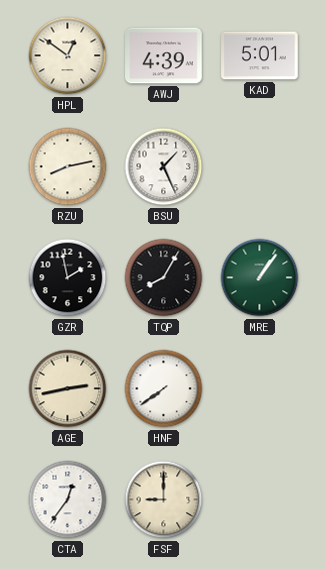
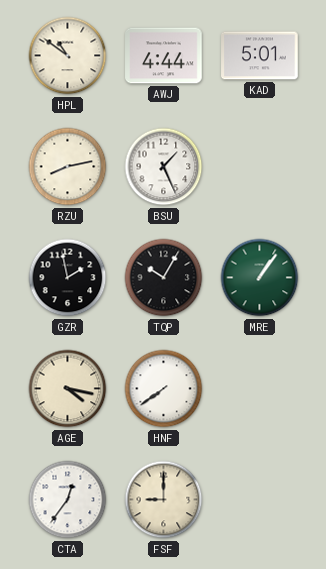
HPL: 12:51 -> 10:51 (68, 56)
AWJ: 4:39 -> 4:44 (164, 56)
TQP: 8:05 -> 10:05 (164, 278)
AGE: 2:43 -> 4:17 (68, 389)
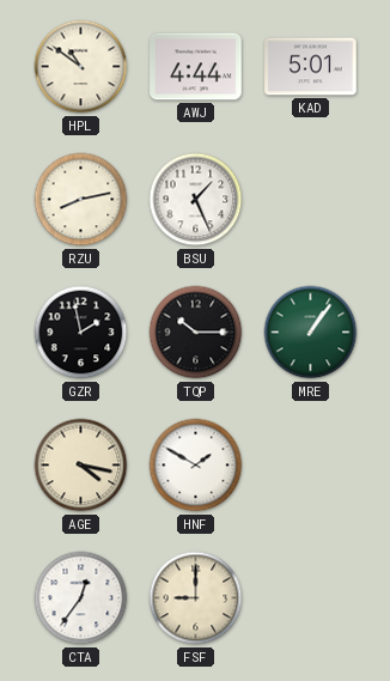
TQP: 10:05 -> 10:15 (196, 333)
HNF: 7:39 -> 1:50 (196, 466)
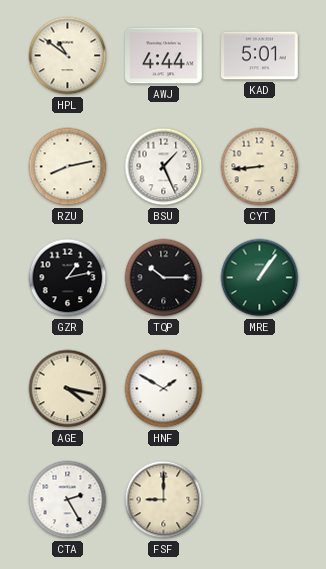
CYT: none -> 8:44 (260, 167)
GZR: 1:58 -> 1:13 (68, 278)
CTA: 12:36 -> 2:25 (68, 500)
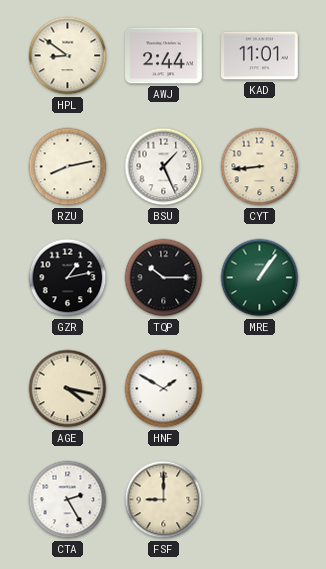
HPL: 10:51 -> 8:51 (68, 56)
AWJ: 4:44 -> 2:44 (164, 56)
KAD: 5:01 -> 11:01 (260, 56)
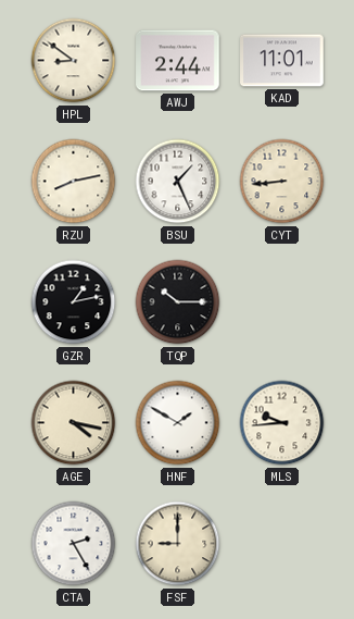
MRE: 1:06 -> none (260, 278)
MLS: none -> 9:44 (282, 423)
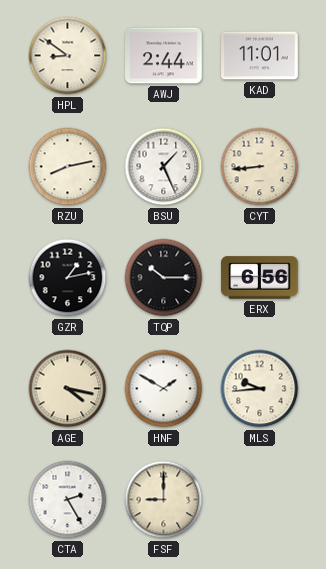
ERX: none -> 6:56 (260, 278)
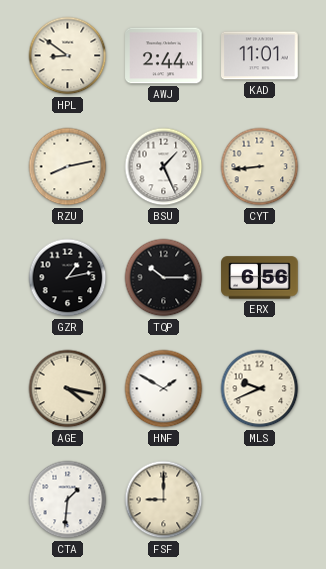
MLS: 9:44 -> 9:41 (260, 389)
CTA: 2:25 -> 1:31 (68, 500)
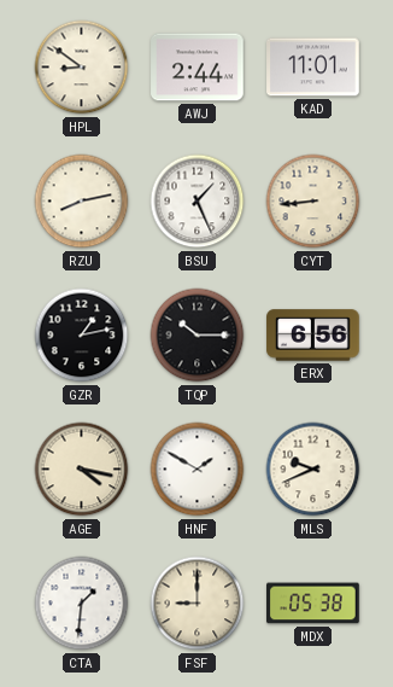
MDX: none -> 05:38 (313, 604)
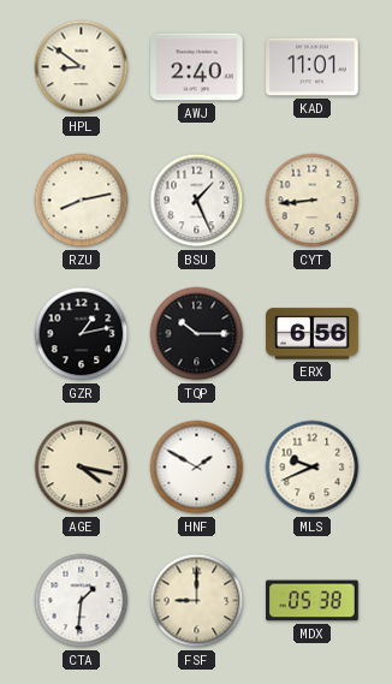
AWJ: 2:44 -> 2:40 (197, 67)
